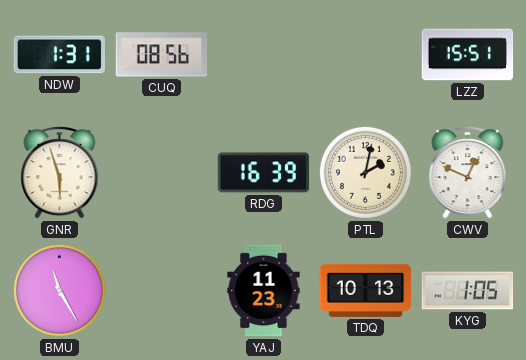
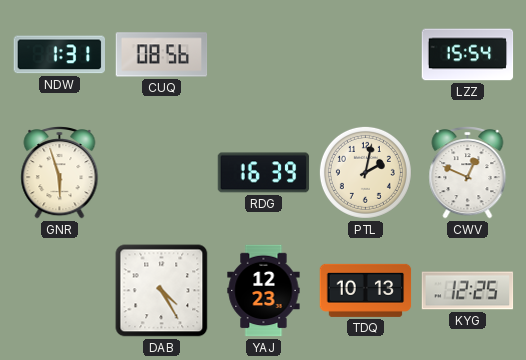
LZZ: 15:51 -> 15:54 (468, 55)
BMU: 11:25 -> none (59, 290)
DAB: none -> 4:25 (162, 291)
YAJ: 11:23 -> 12:23 (264, 291)
KYG: 1:05 -> 12:25 (468, 291)
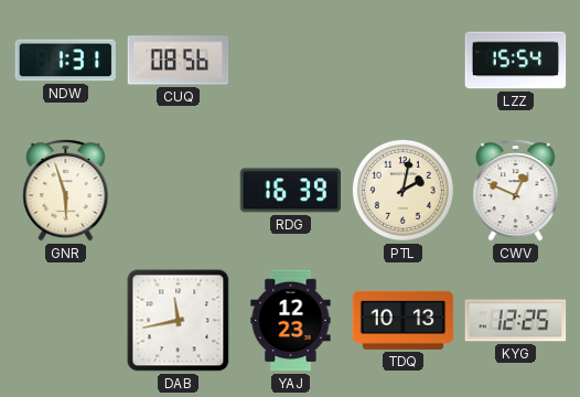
DAB: 4:25 -> 11:43 (179, 321)
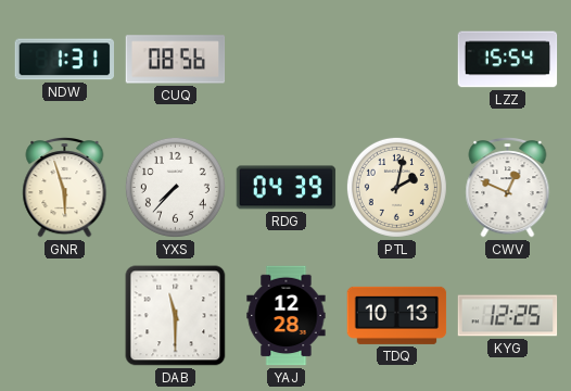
YXS: none -> 7:37 (175, 187)
RDG: 16:39 -> 04:39 (287, 188)
DAB: 11:43 -> 11:30 (176, 316)
YAJ: 12:23 -> 12:28 (287, 316)
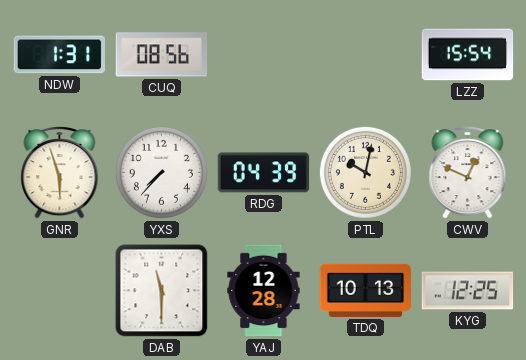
PTL: 2:02 -> 10:02 (365, 172)
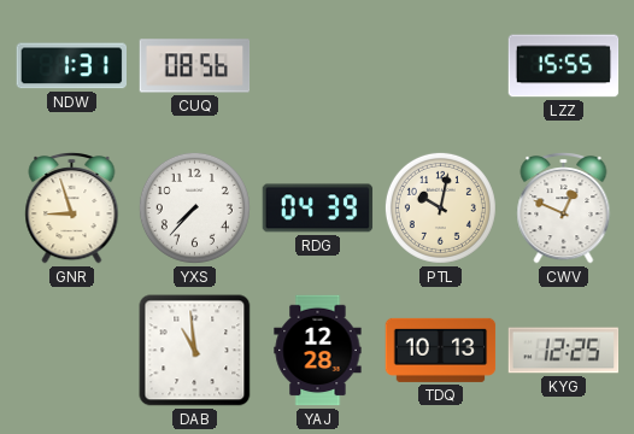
LZZ: 15:54 -> 15:55 (564, 66)
GNR: 5:57 -> 8:57 (72, 209)
DAB: 11:30 -> 10:59 (195, 351)
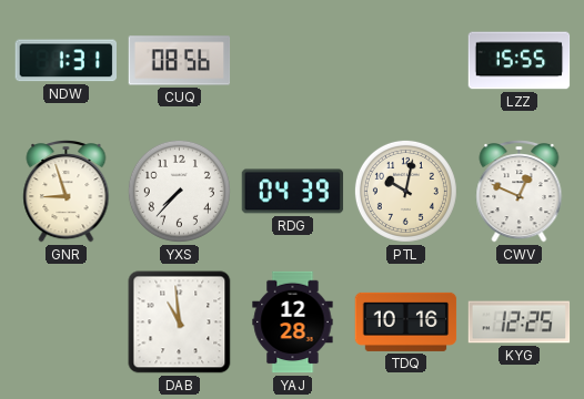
TDQ: 10:13 -> 10:16 (406, 321)
